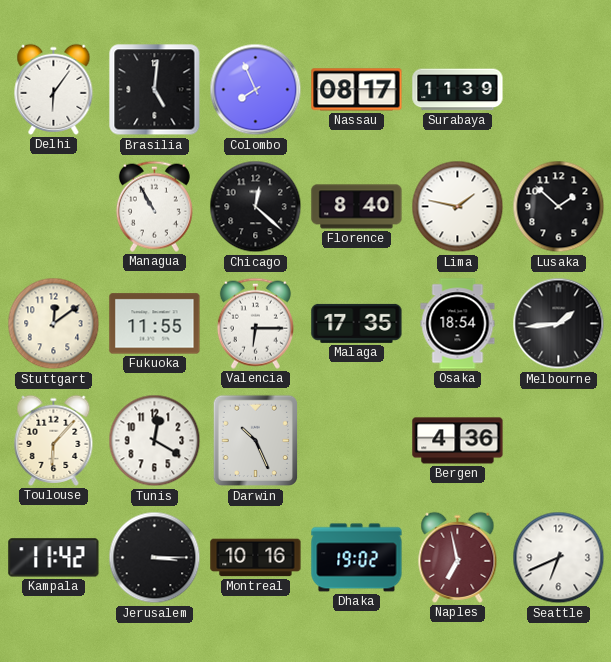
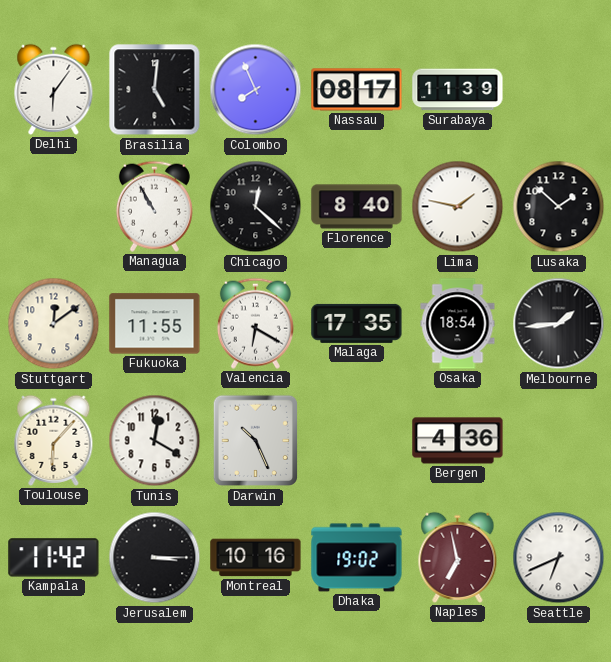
Valencia: 6:15 -> 6:20 (255, 323)
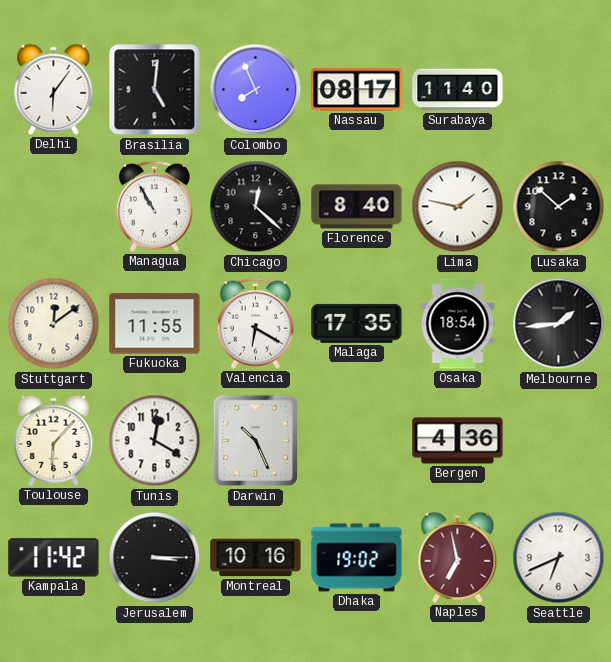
Surabaya: 11:39 -> 11:40 (458, 90)
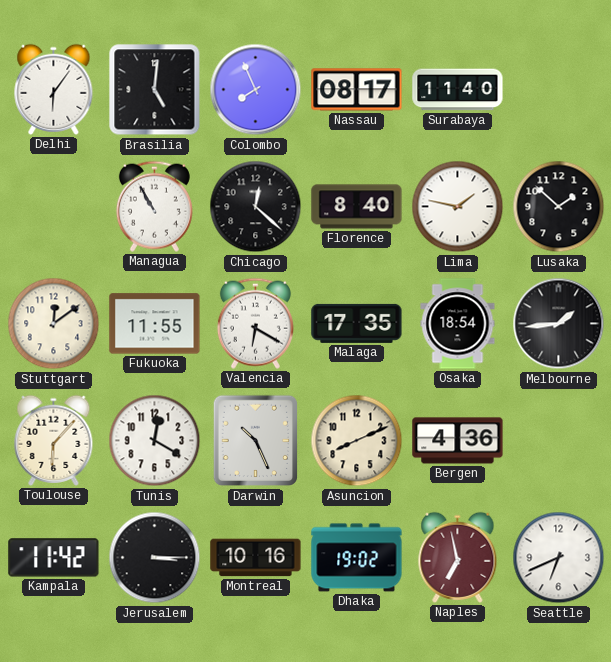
Asuncion: none -> 8:11 (357, 441)
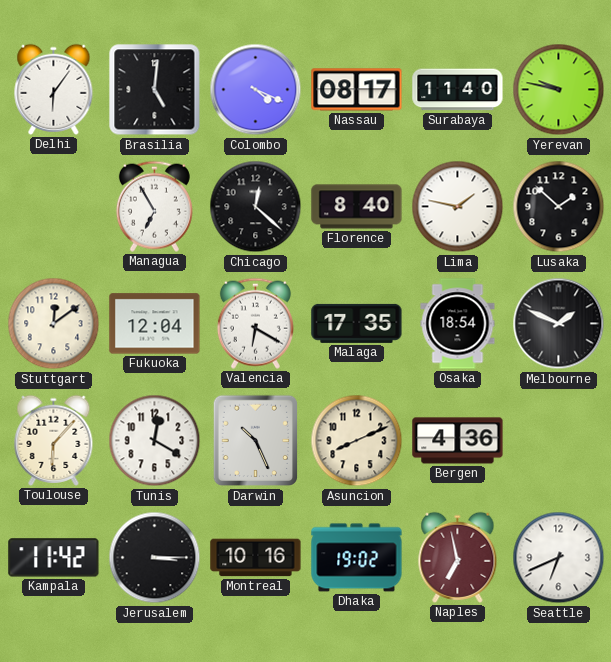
Colombo: 7:56 -> 4:19 (256, 90)
Yerevan: none -> 9:47 (559, 90)
Managua: 10:55 -> 6:55 (154, 206)
Fukuoka: 11:55 -> 12:04 (155, 324)
Melbourne: 1:44 -> 1:49 (559, 324)
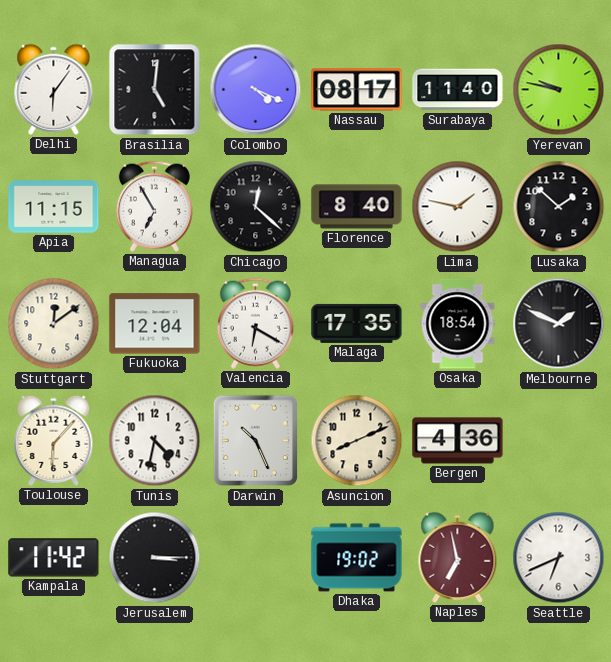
Apia: none -> 11:15 (54, 207)
Tunis: 12:20 -> 4:32 (155, 441)
Montreal: 10:16 -> none (256, 558)
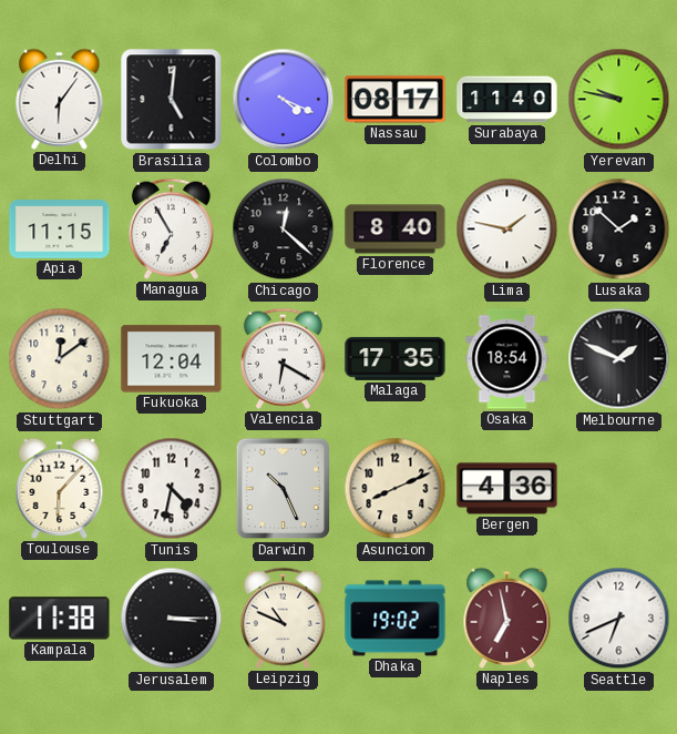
Kampala: 11:42 -> 11:38 (60, 619)
Leipzig: none -> 10:49 (283, 618)
